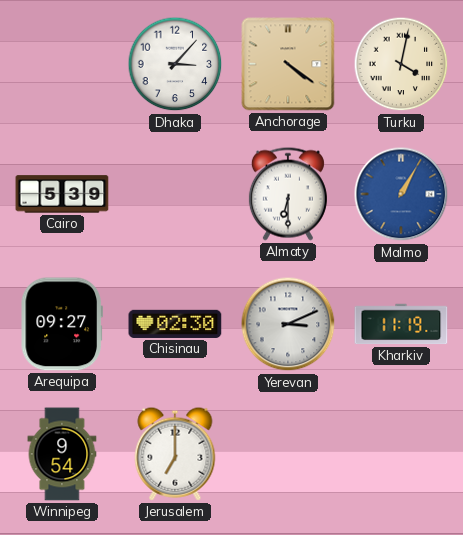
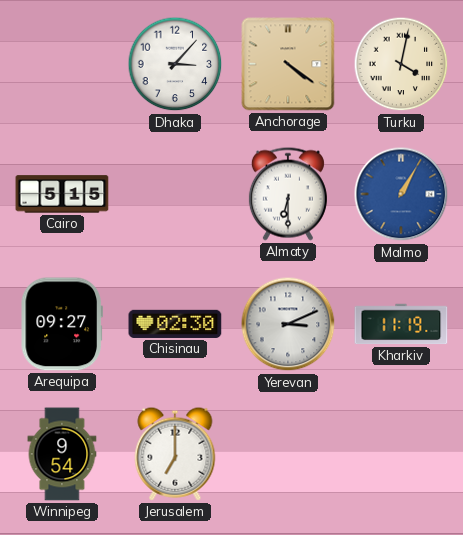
Cairo: 5:39 -> 5:15 (62, 194)
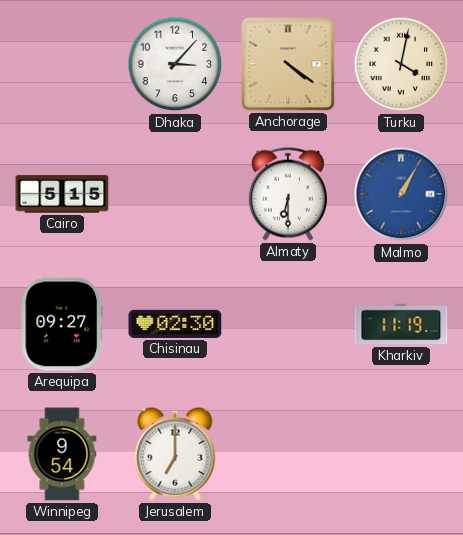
Yerevan: 3:11 -> none (288, 324)
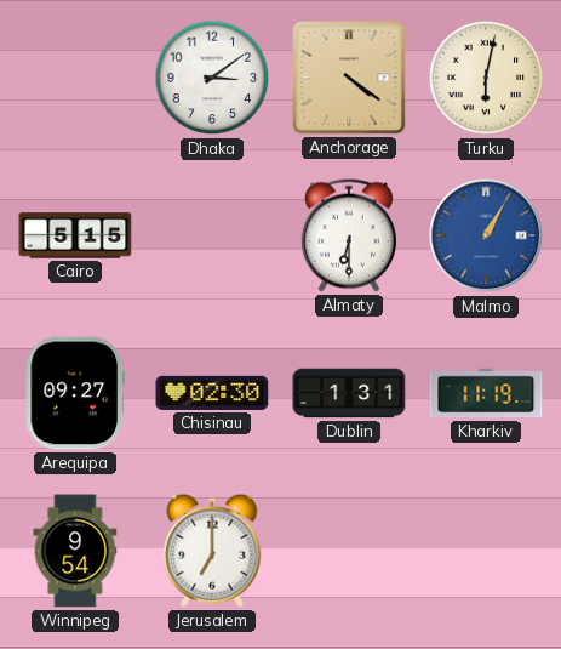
Dhaka: 3:07 -> 3:09 (212, 78)
Turku: 4:02 -> 6:02 (486, 78)
Dublin: none -> 1:31 (349, 393)
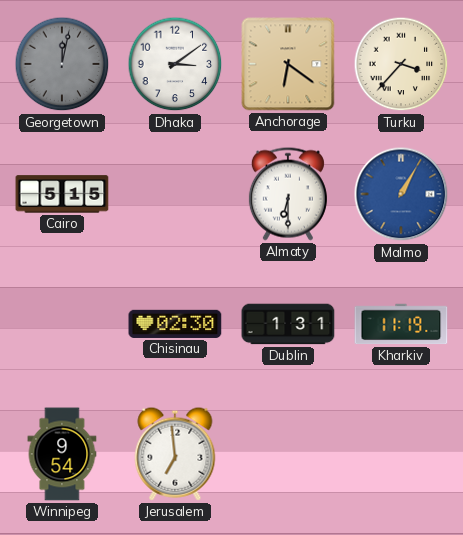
Georgetown: none -> 12:02 (62, 64)
Anchorage: 4:21 -> 6:21 (288, 64)
Turku: 6:02 -> 3:37 (401, 64)
Arequipa: 09:27 -> none (75, 393)
Jerusalem: 7:00 -> 6:59 (175, 454)
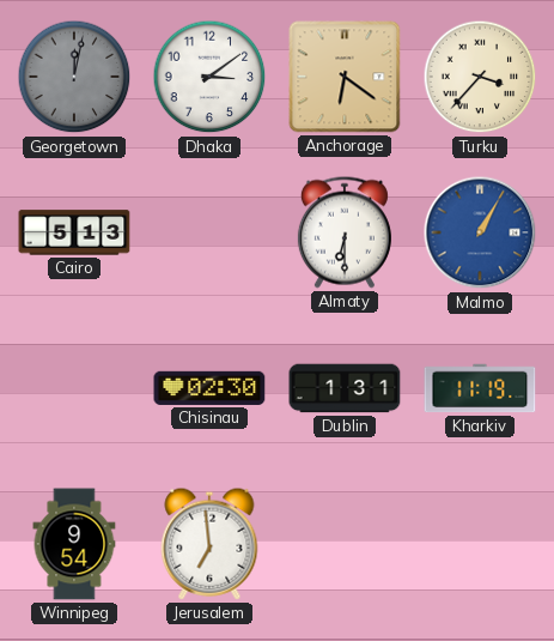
Cairo: 5:15 -> 5:13 (74, 232)
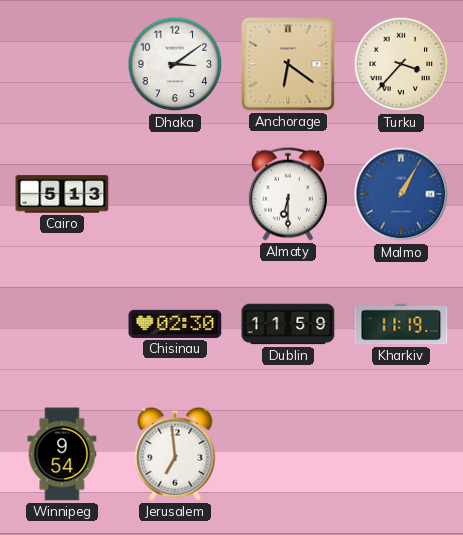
Georgetown: 12:02 -> none (74, 77)
Dublin: 1:31 -> 11:59 (288, 324)
